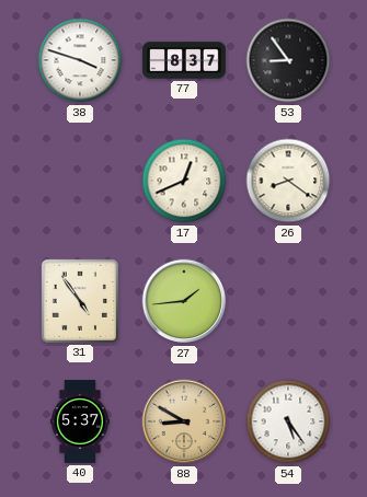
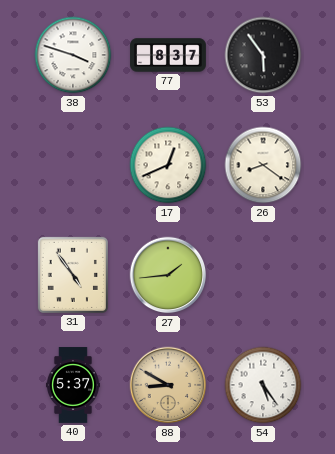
53: 8:54 -> 5:54 (263, 55)
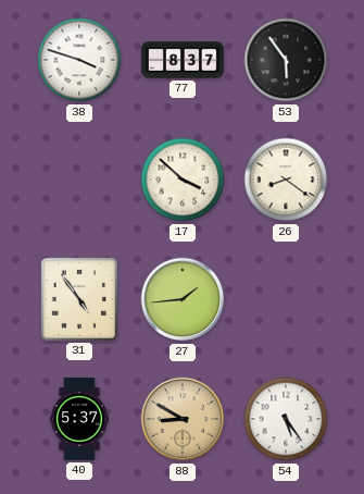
17: 12:41 -> 3:52 (183, 180)
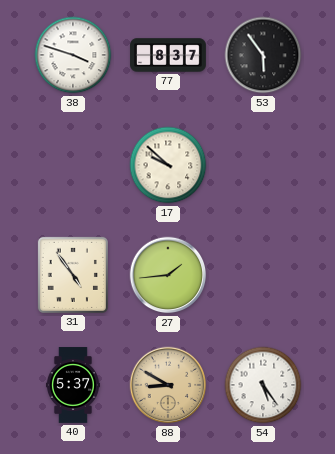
17: 3:52 -> 9:52 (168, 165)
26: 8:21 -> none (286, 180)
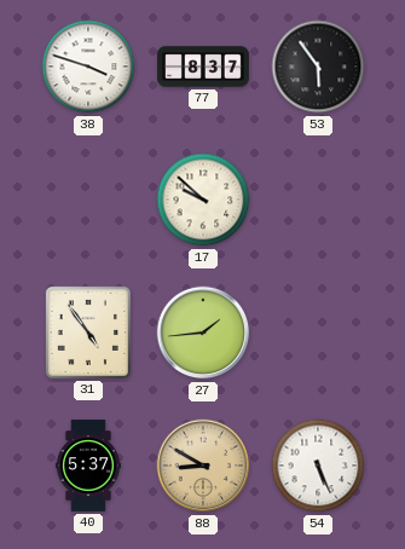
54: 5:24 -> 5:26 (318, 466)
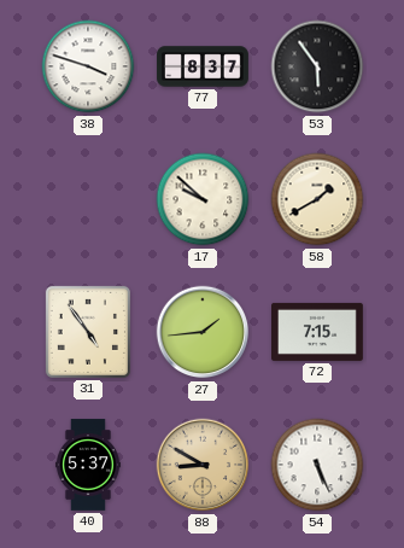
58: none -> 1:40 (317, 199)
72: none -> 7:15 (318, 332)
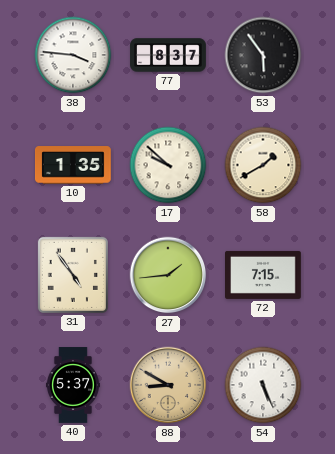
38: 3:48 -> 3:46 (73, 55)
10: none -> 1:35 (74, 165)
